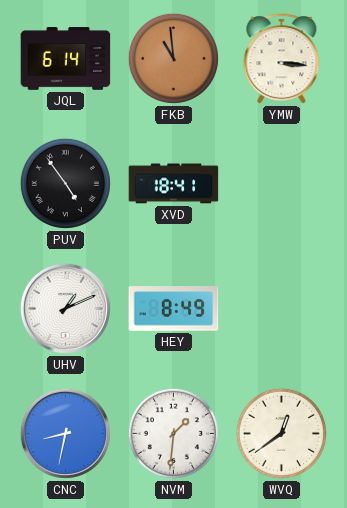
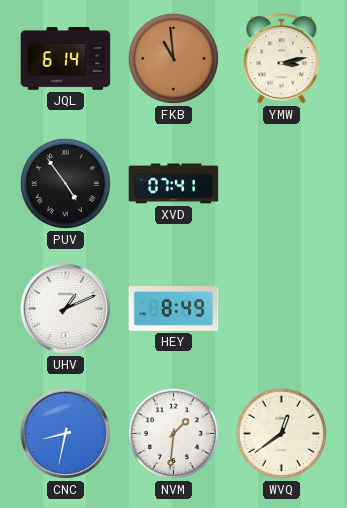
YMW: 3:16 -> 3:13 (282, 59)
XVD: 18:41 -> 07:41 (174, 184)
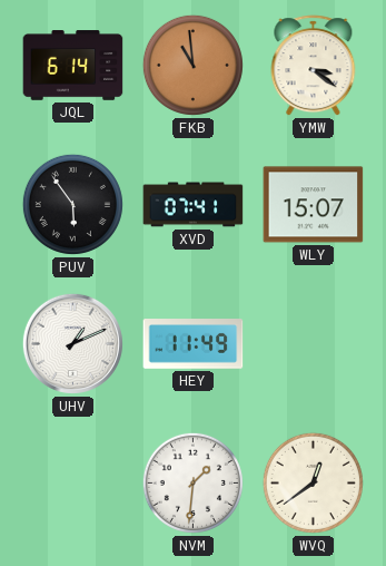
YMW: 3:13 -> 3:21 (314, 66)
PUV: 4:54 -> 5:54 (72, 204)
WLY: none -> 15:07 (314, 205)
HEY: 8:49 -> 11:49 (194, 344)
CNC: 8:32 -> none (65, 433)
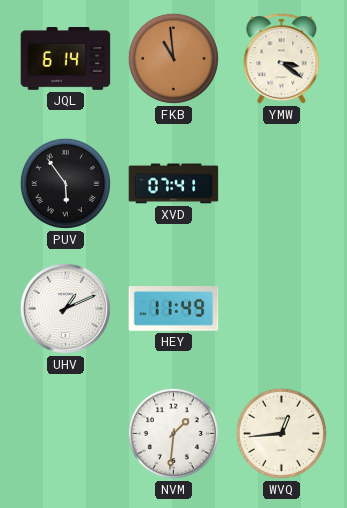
WLY: 15:07 -> none (314, 205)
WVQ: 12:39 -> 12:44 (281, 433)
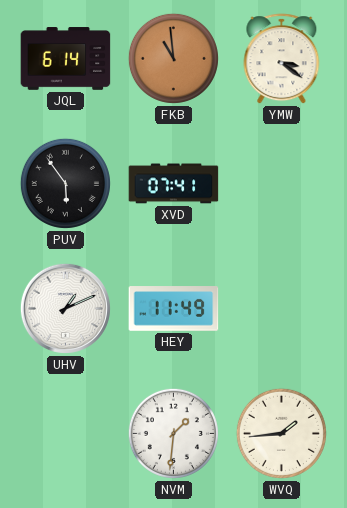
WVQ: 12:44 -> 1:44 (281, 433)
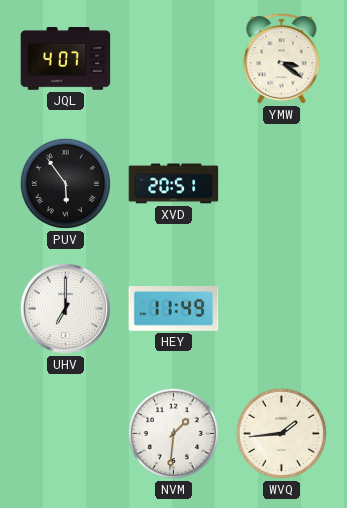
JQL: 6:14 -> 4:07 (66, 59)
FKB: 10:59 -> none (173, 58)
XVD: 07:41 -> 20:51 (174, 184)
UHV: 1:11 -> 7:00 (65, 308)
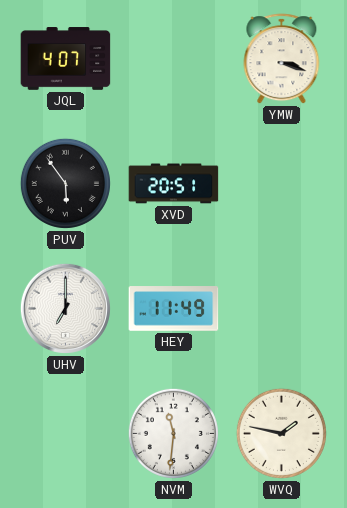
YMW: 3:21 -> 3:18 (282, 59)
NVM: 1:31 -> 11:31 (173, 433)
WVQ: 1:44 -> 1:47 (281, 433)
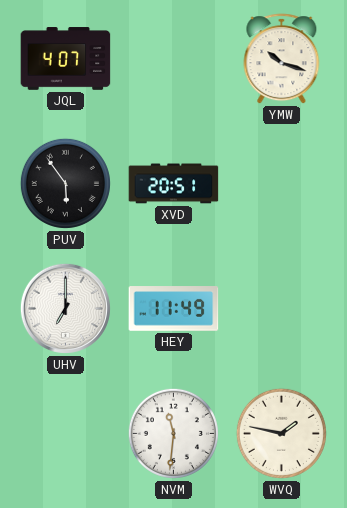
YMW: 3:18 -> 10:18 (282, 59)
